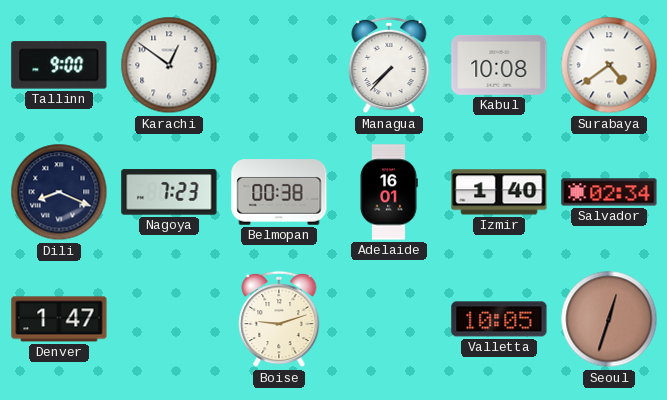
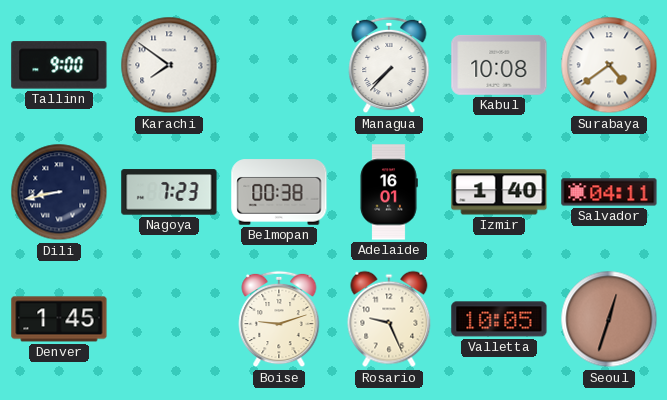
Karachi: 12:51 -> 7:51 (169, 65)
Dili: 8:19 -> 8:43 (59, 192)
Salvador: 02:34 -> 04:11 (609, 192)
Denver: 1:47 -> 1:45 (59, 319)
Rosario: none -> 9:26 (389, 319)
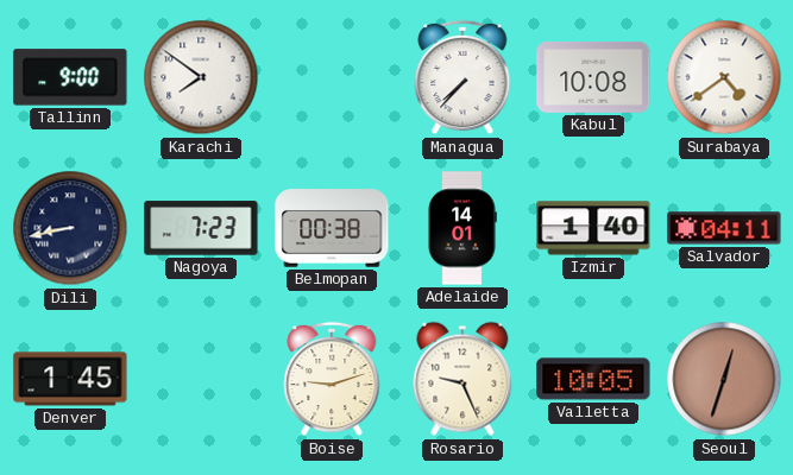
Adelaide: 16:01 -> 14:01 (462, 228)
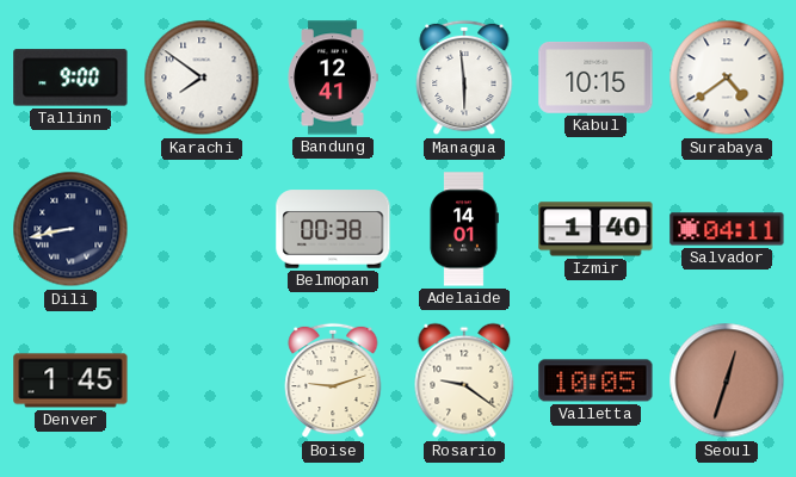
Bandung: none -> 12:41 (333, 78)
Managua: 7:37 -> 5:59 (464, 78)
Kabul: 10:08 -> 10:15 (596, 78)
Nagoya: 7:23 -> none (201, 228)
Rosario: 9:26 -> 9:21 (464, 380)
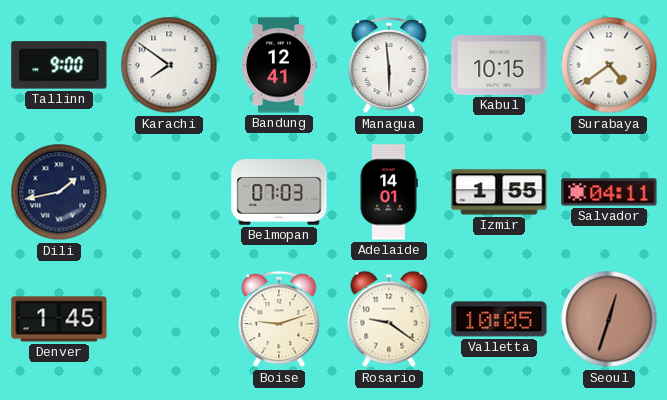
Dili: 8:43 -> 1:43 (59, 192)
Belmopan: 00:38 -> 07:03 (279, 192)
Izmir: 1:40 -> 1:55 (499, 192)
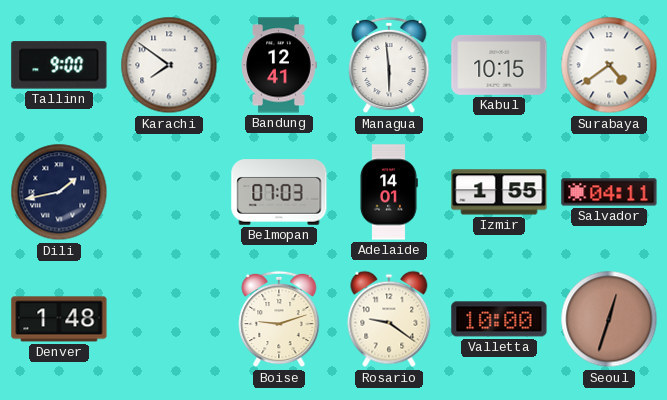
Denver: 1:45 -> 1:48 (59, 319)
Valletta: 10:05 -> 10:00 (499, 319)
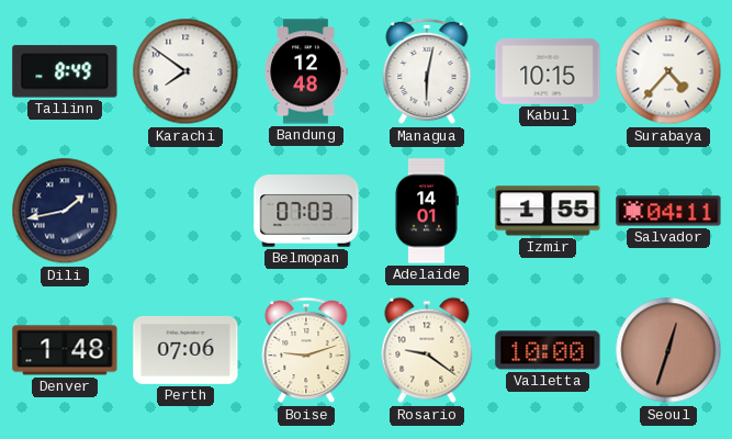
Tallinn: 9:00 -> 8:49 (65, 71)
Bandung: 12:41 -> 12:48 (306, 71)
Managua: 5:59 -> 6:02 (427, 71)
Surabaya: 4:39 -> 4:37 (668, 71)
Perth: none -> 07:06 (185, 350)
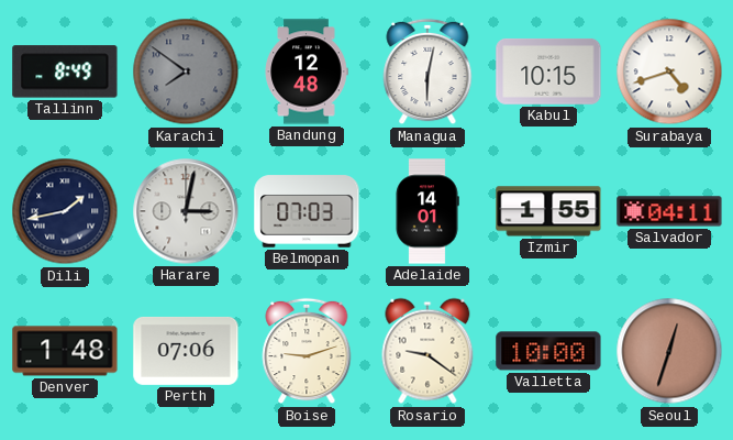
Karachi dial: white -> grey (186, 71)
Surabaya: 4:37 -> 4:42 (669, 71)
Harare: none -> 3:02 (186, 211)
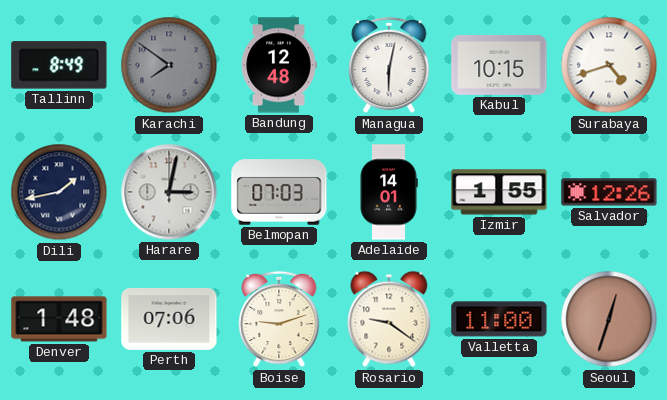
Salvador: 04:11 -> 12:26 (609, 192)
Valletta: 10:00 -> 11:00 (499, 319)
